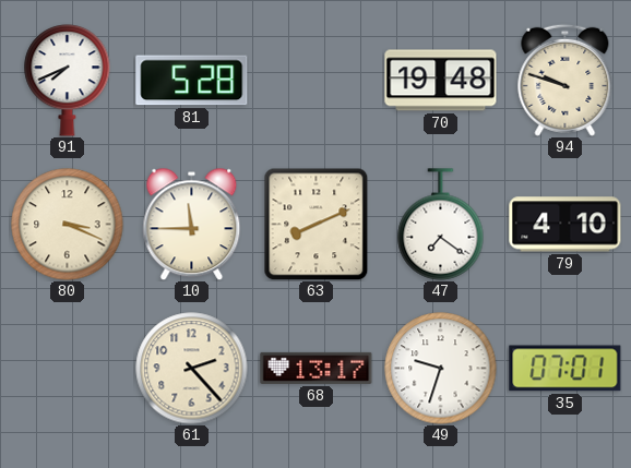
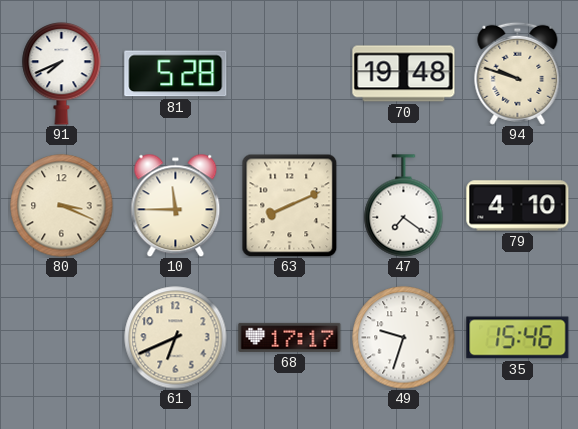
61: 2:23 -> 6:41 (176, 338)
68: 13:17 -> 17:17 (290, 337)
35: 07:01 -> 15:46 (518, 338)
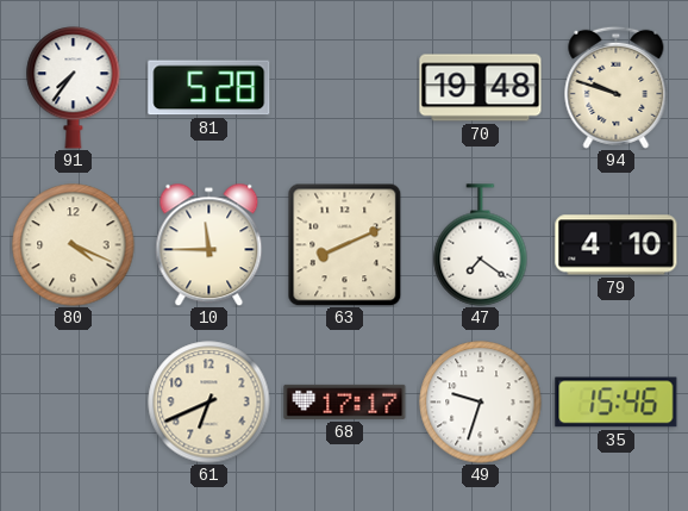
91: 7:41 -> 7:36 (74, 88)
80: 3:19 -> 4:19 (74, 245)
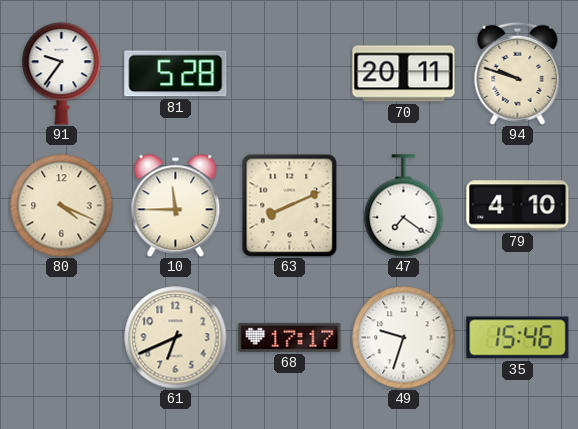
91: 7:36 -> 9:36 (62, 74)
70: 19:48 -> 20:11 (404, 74)
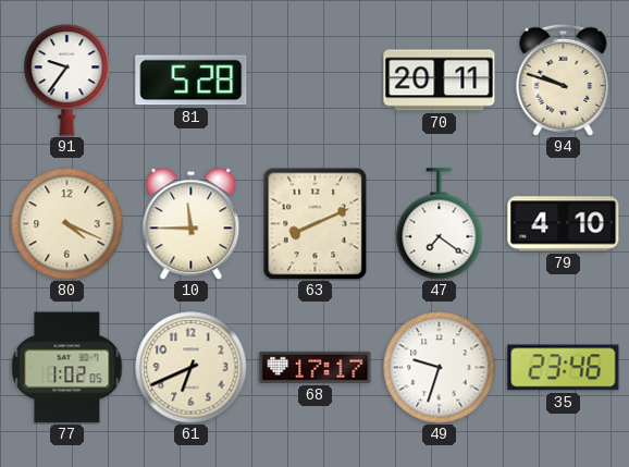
77: none -> 1:02 (67, 368)
35: 15:46 -> 23:46 (564, 368)
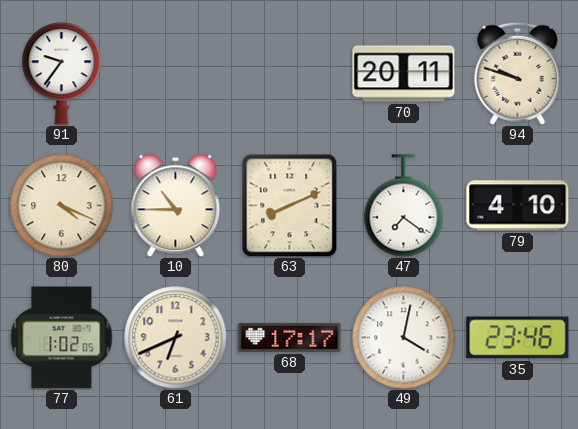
81: 5:28 -> none (192, 81)
10: 11:45 -> 10:45 (176, 205)
49: 9:33 -> 4:02 (404, 338)
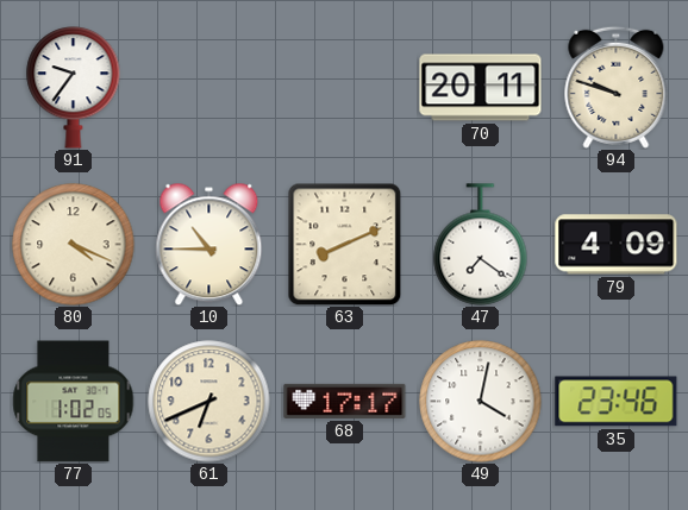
79: 4:10 -> 4:09 (617, 245)
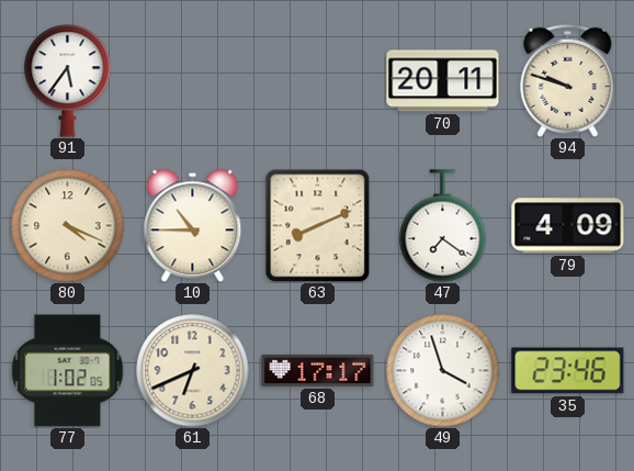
91: 9:36 -> 5:36 (68, 81)
49: 4:02 -> 3:57 (443, 371)
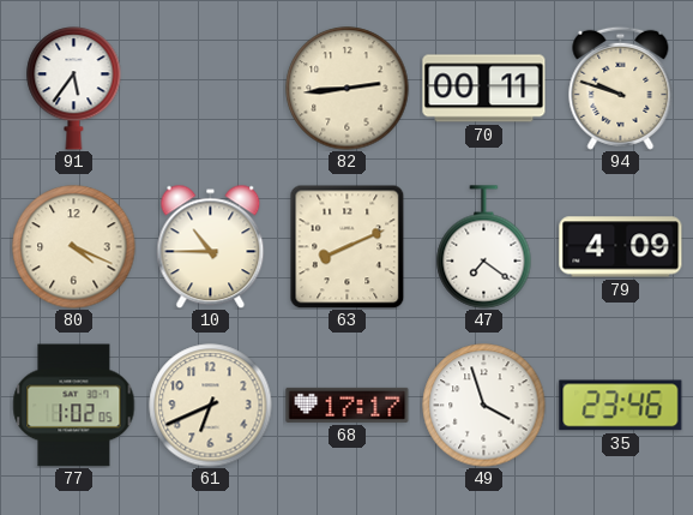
82: none -> 2:44 (348, 89)
70: 20:11 -> 00:11 (484, 89)
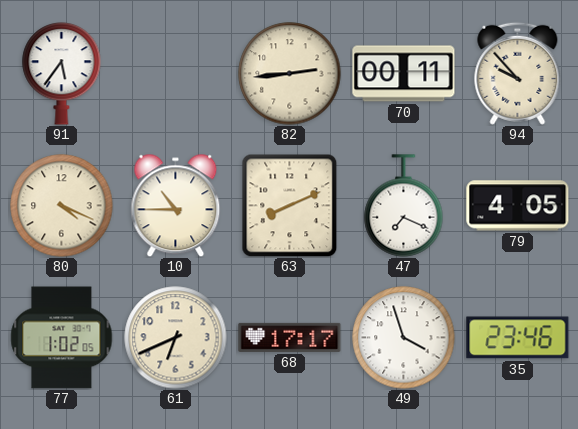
94: 9:48 -> 9:53 (518, 73)
47: 7:21 -> 7:19 (404, 206)
79: 4:09 -> 4:05 (518, 206)
